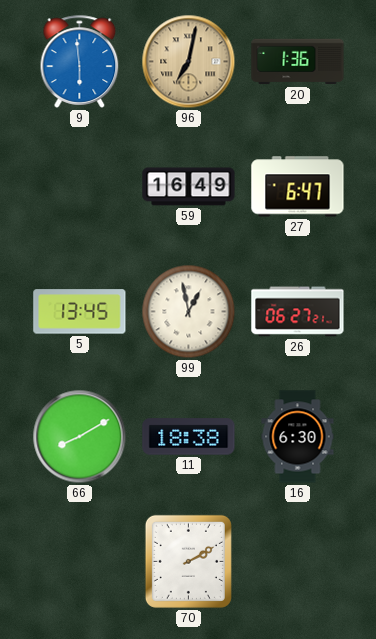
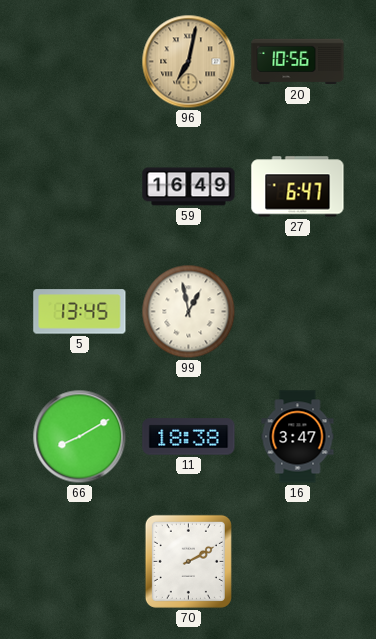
9: 5:59 -> none (80, 61)
20: 1:36 -> 10:56 (298, 62)
26: 06:27 -> none (298, 312)
16: 6:30 -> 3:47 (298, 437)
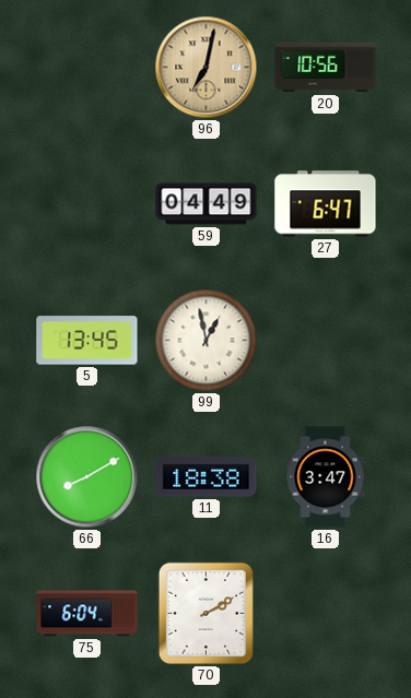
59: 16:49 -> 04:49 (207, 204)
75: none -> 6:04 (87, 614)
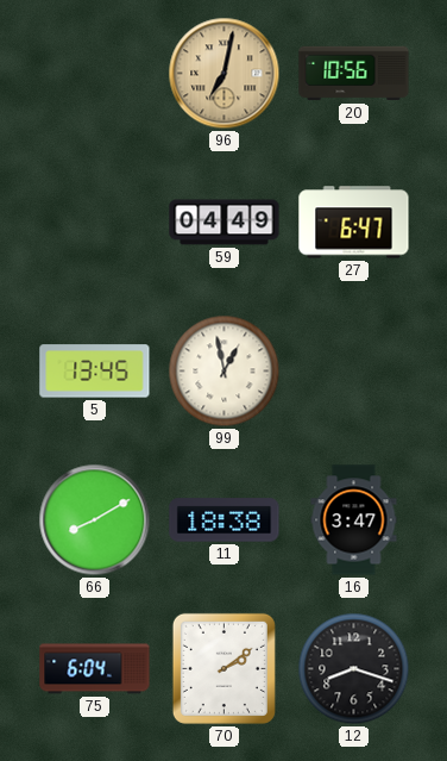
70: 2:10 -> 2:09 (223, 668)
12: none -> 8:18 (354, 669)
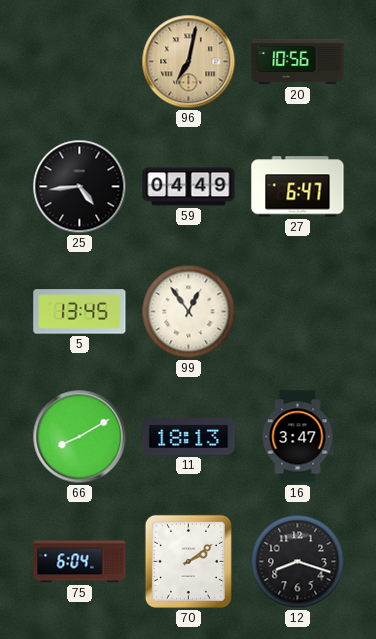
25: none -> 4:44 (80, 187)
99: 12:58 -> 12:54 (189, 312)
11: 18:38 -> 18:13 (189, 437)
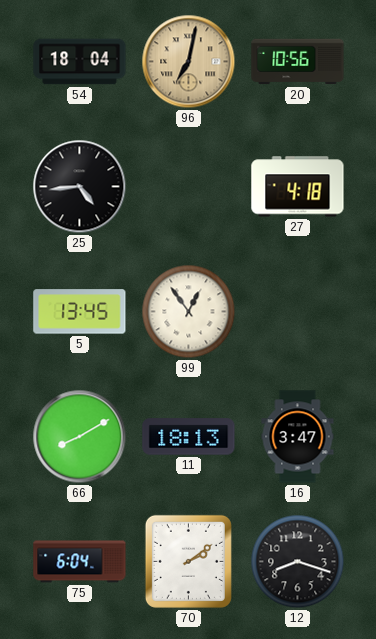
54: none -> 18:04 (80, 62)
59: 04:49 -> none (189, 187)
27: 6:47 -> 4:18 (298, 187)
